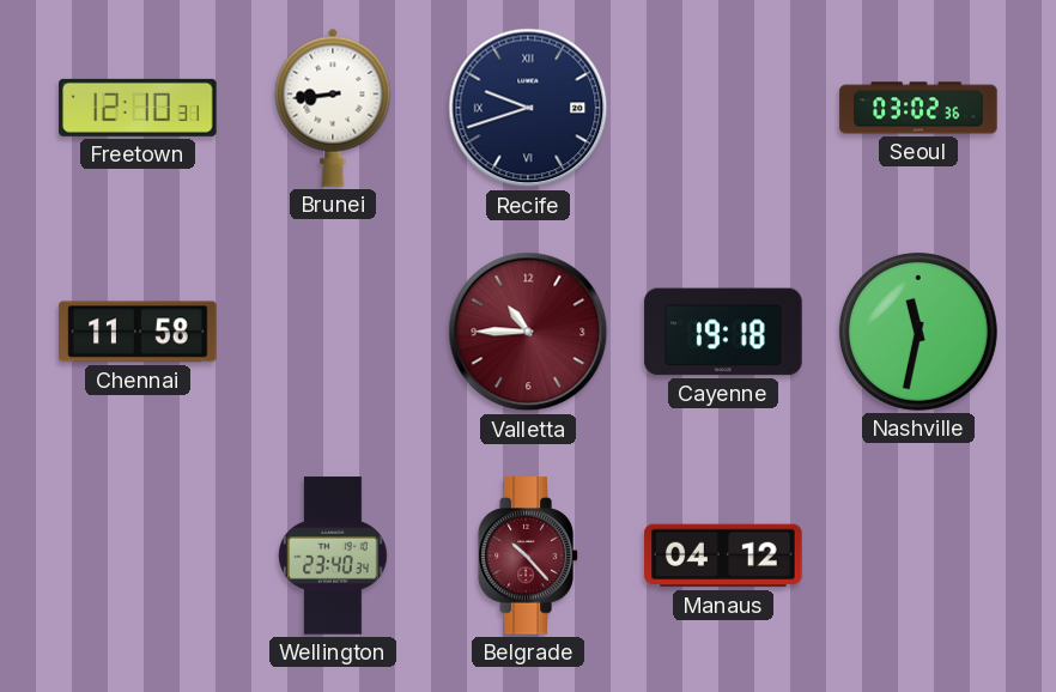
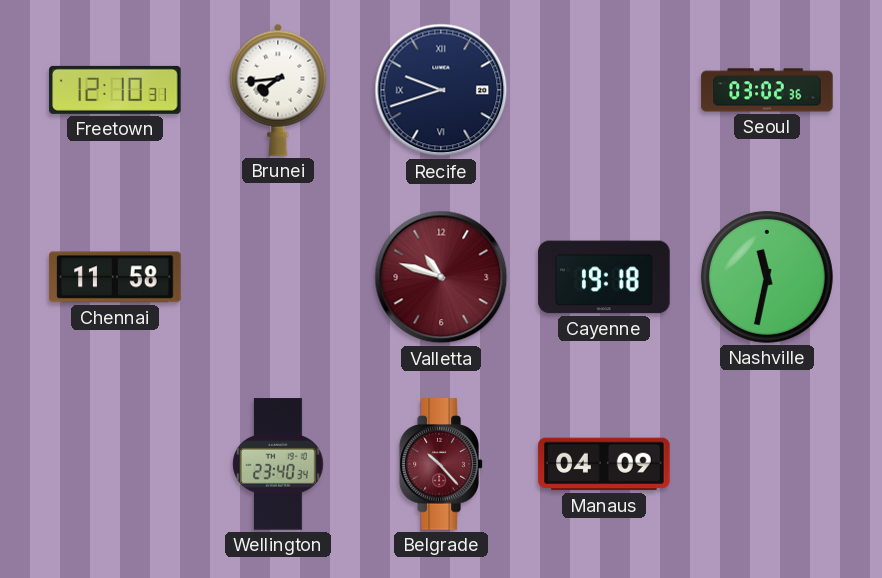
Brunei: 8:44 -> 7:44 (278, 90)
Valletta: 10:45 -> 10:48 (441, 277)
Manaus: 04:12 -> 04:09 (604, 464)
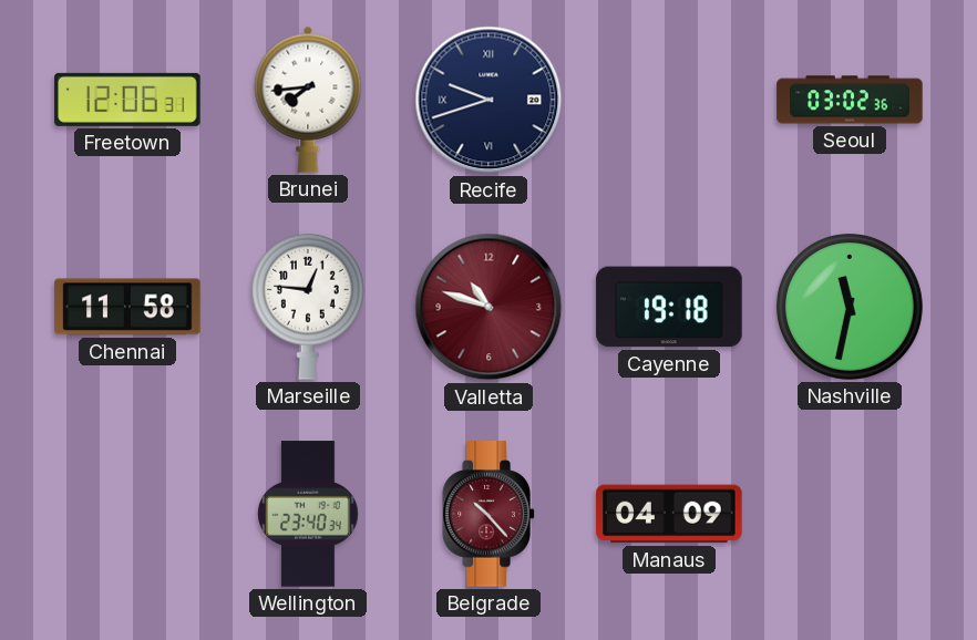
Freetown: 12:10 -> 12:06 (127, 100)
Marseille: none -> 12:46 (308, 307)
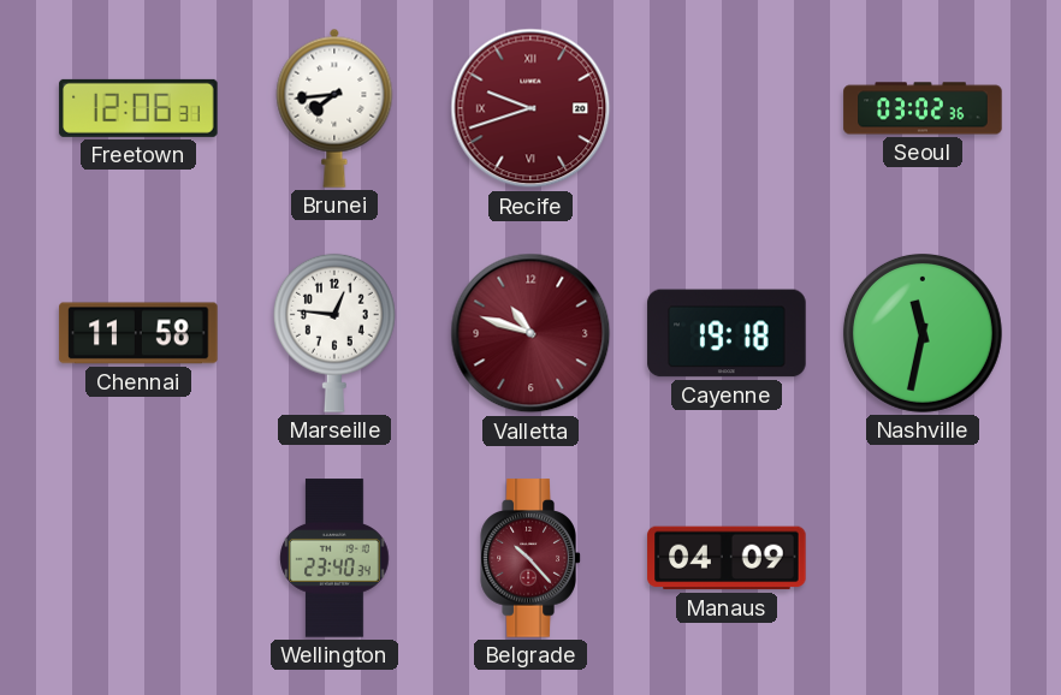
Recife dial: navy -> burgundy (530, 108)
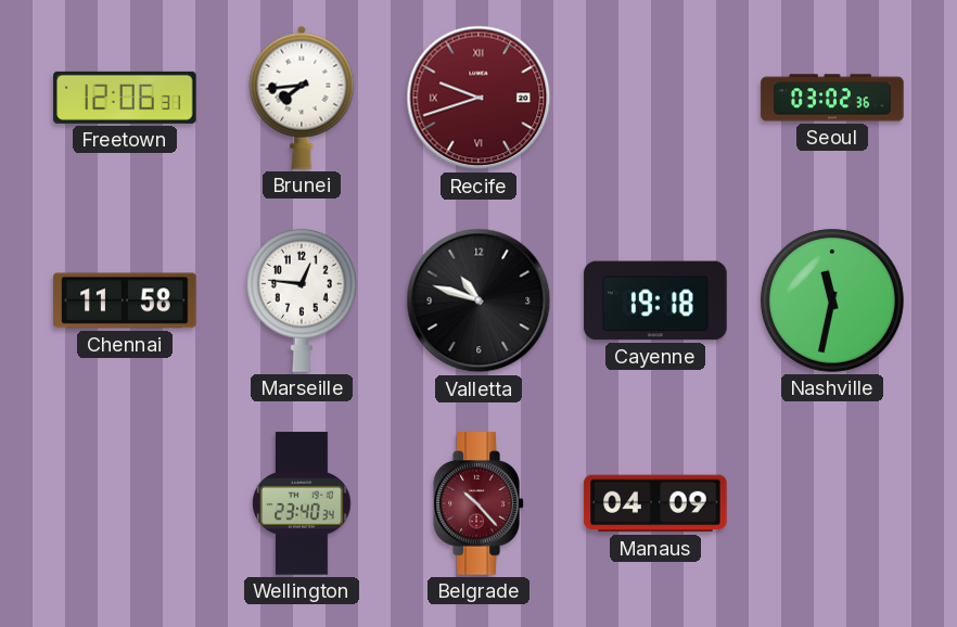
Valletta dial: burgundy -> black (478, 300)
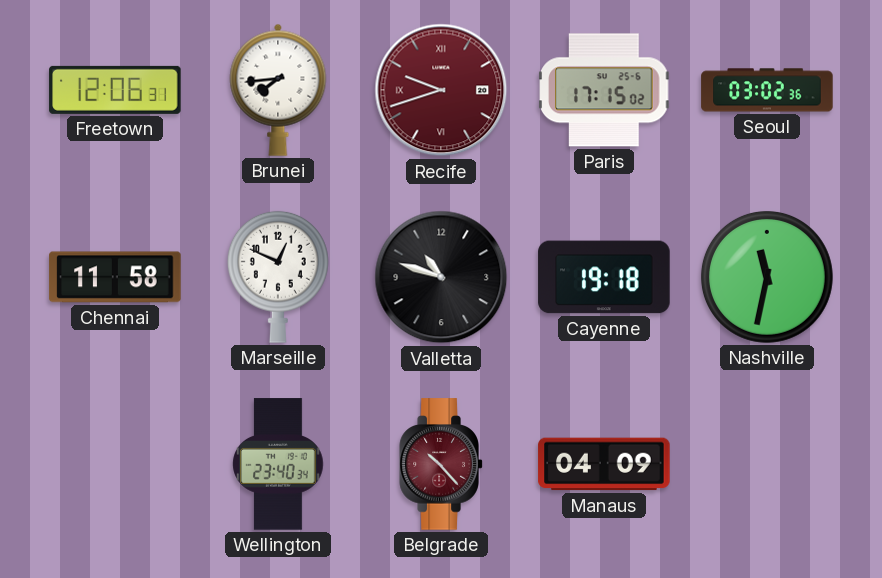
Paris: none -> 17:15 (604, 90)
Marseille: 12:46 -> 12:49 (278, 277)
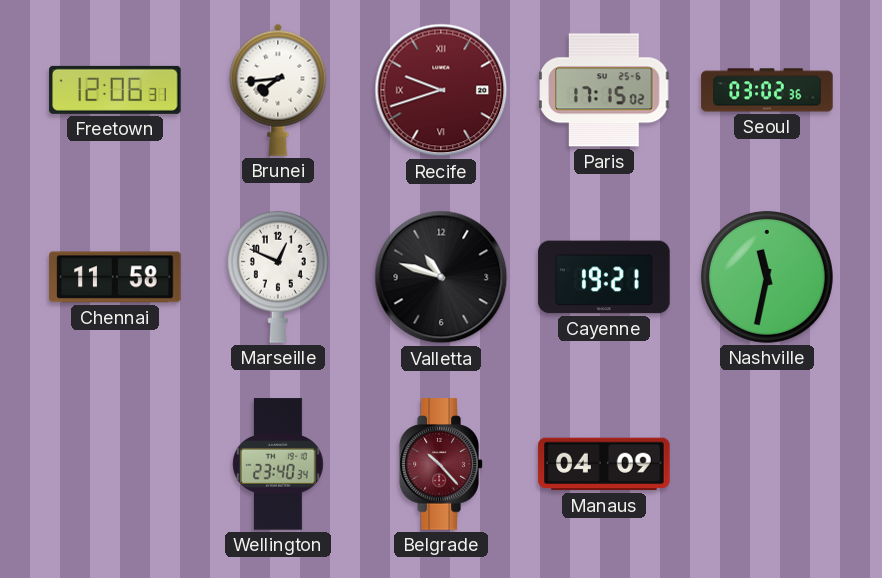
Cayenne: 19:18 -> 19:21 (604, 277)
